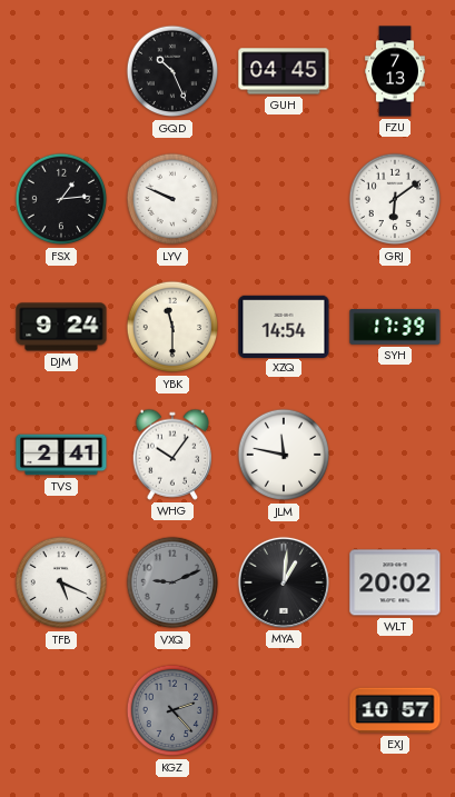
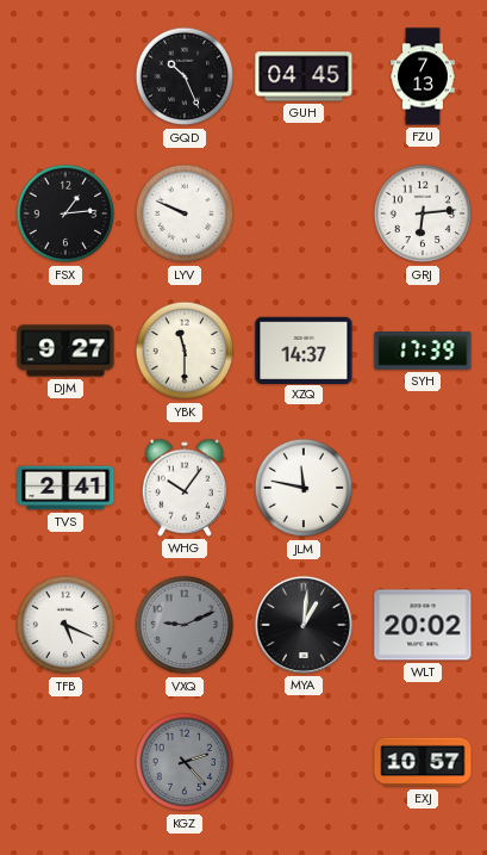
GRJ: 6:09 -> 6:14 (423, 213)
DJM: 9:24 -> 9:27 (65, 351)
XZQ: 14:54 -> 14:37 (304, 349)
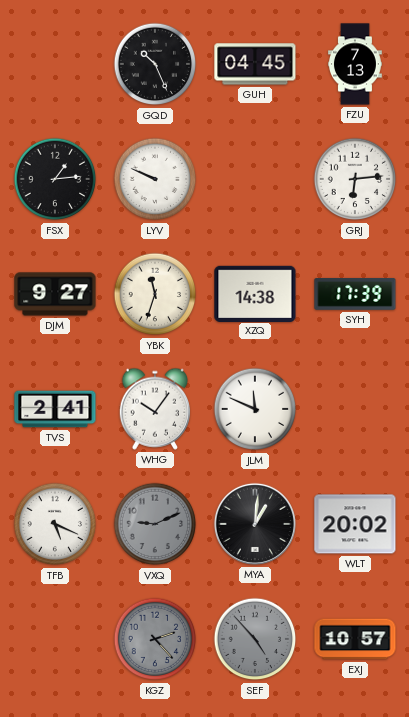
YBK: 11:30 -> 11:33 (155, 294)
XZQ: 14:37 -> 14:38 (255, 293)
JLM: 11:47 -> 11:49 (255, 409)
SEF: none -> 4:53 (255, 639)
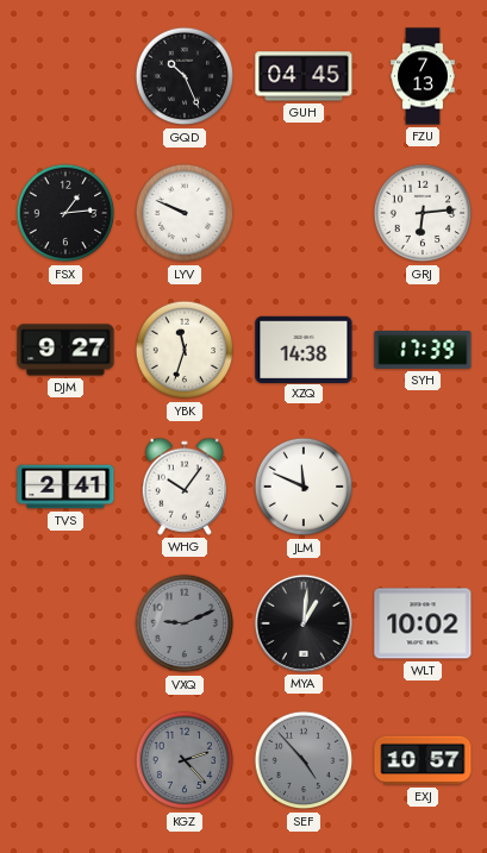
TFB: 5:19 -> none (55, 524)
WLT: 20:02 -> 10:02 (423, 623)
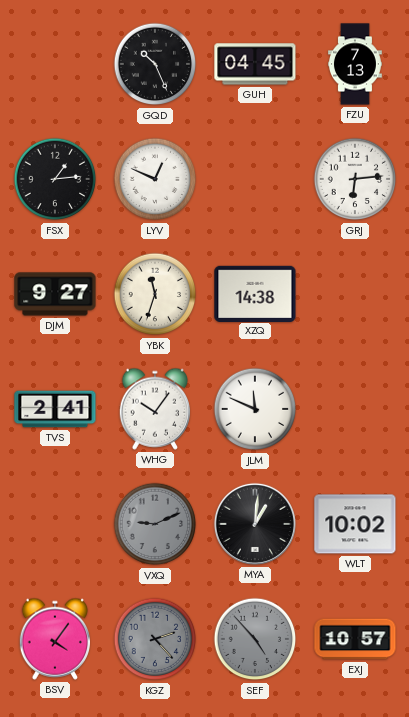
LYV: 9:49 -> 12:49 (155, 179)
SYH: 17:39 -> none (423, 351)
BSV: none -> 4:06 (54, 639)
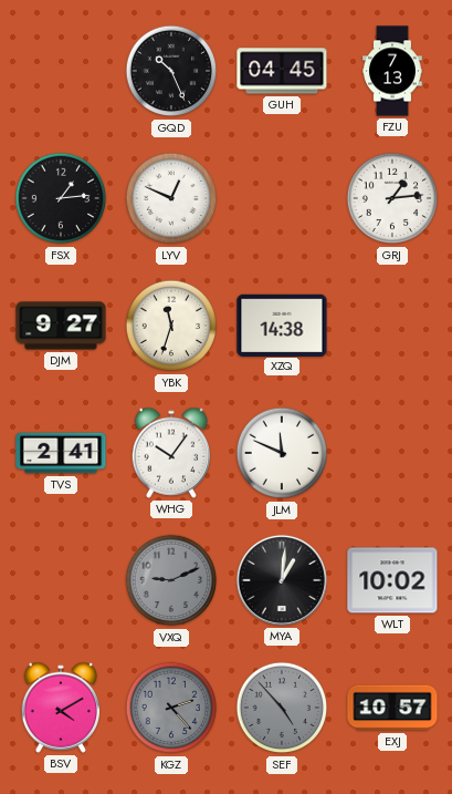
GRJ: 6:14 -> 1:14 (392, 198)
BSV: 4:06 -> 4:10 (60, 708)
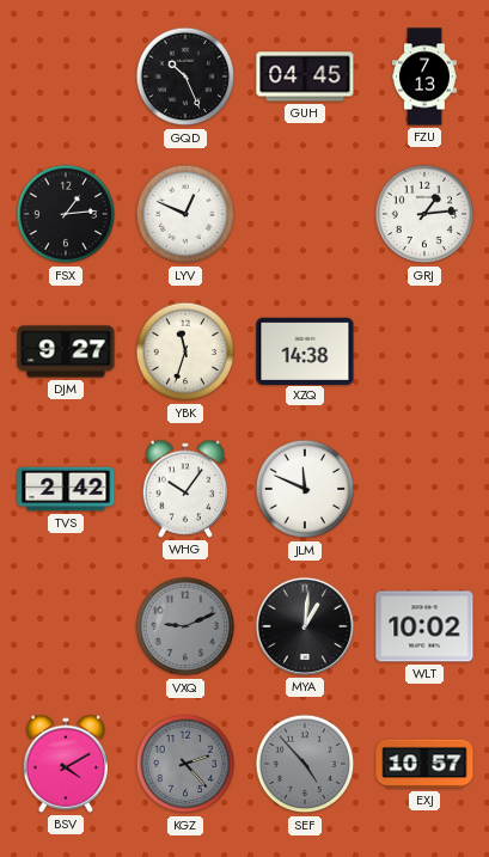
TVS: 2:41 -> 2:42 (66, 489)
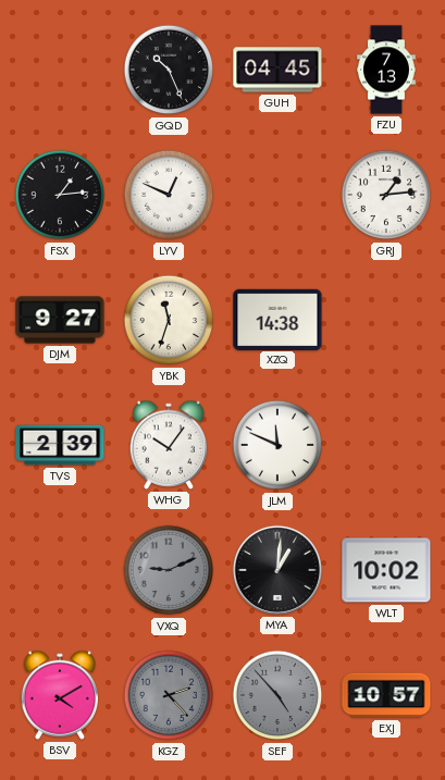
TVS: 2:42 -> 2:39 (60, 445)
